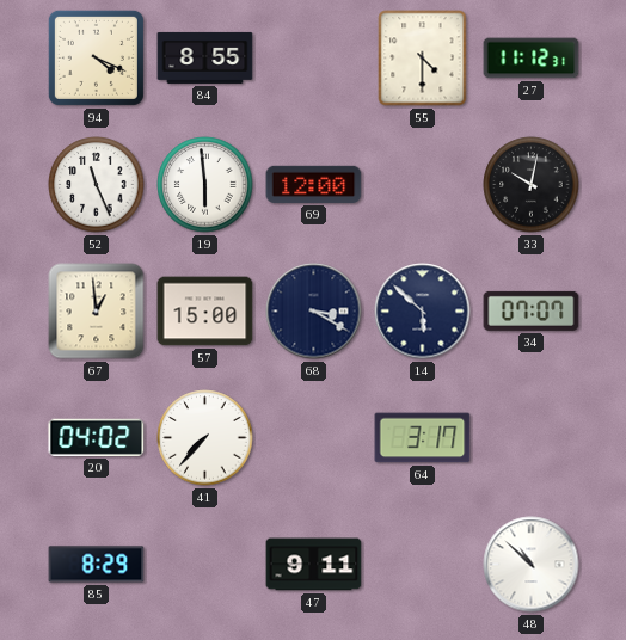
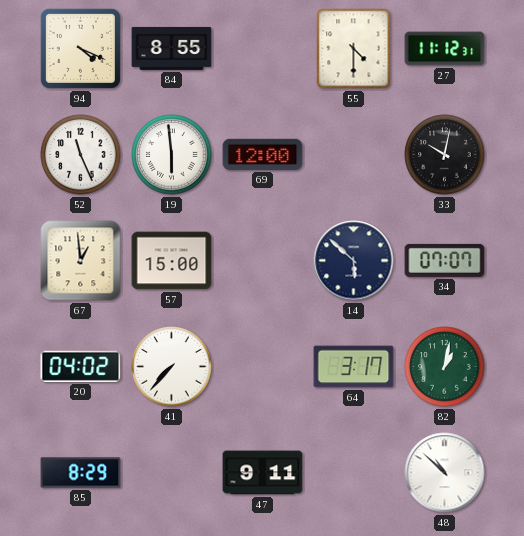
68: 3:20 -> none (314, 312)
82: none -> 1:02 (445, 367)
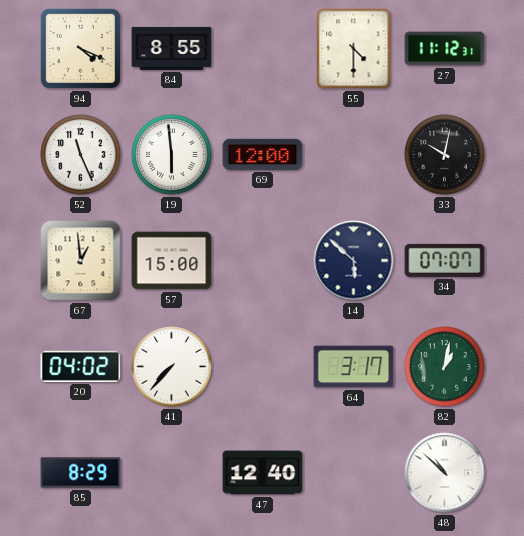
47: 9:11 -> 12:40 (263, 473)
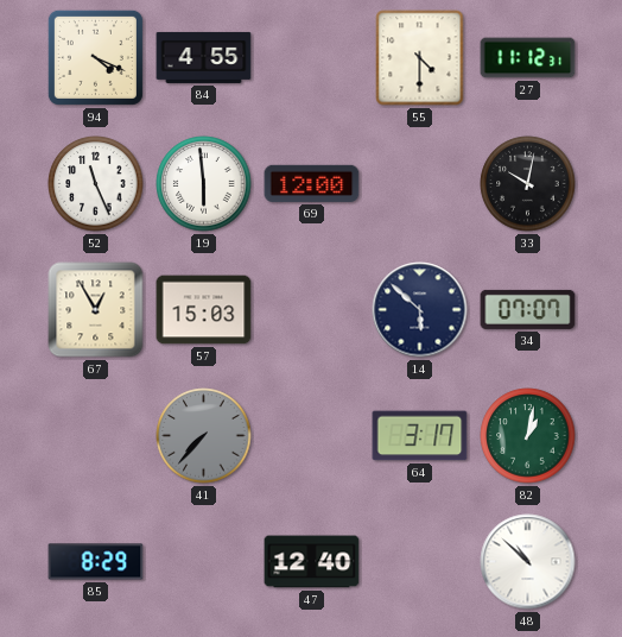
84: 8:55 -> 4:55 (204, 57)
67: 12:59 -> 12:55 (96, 310)
57: 15:00 -> 15:03 (204, 310)
20: 04:02 -> none (81, 366)
41 dial: white -> grey (204, 436)
